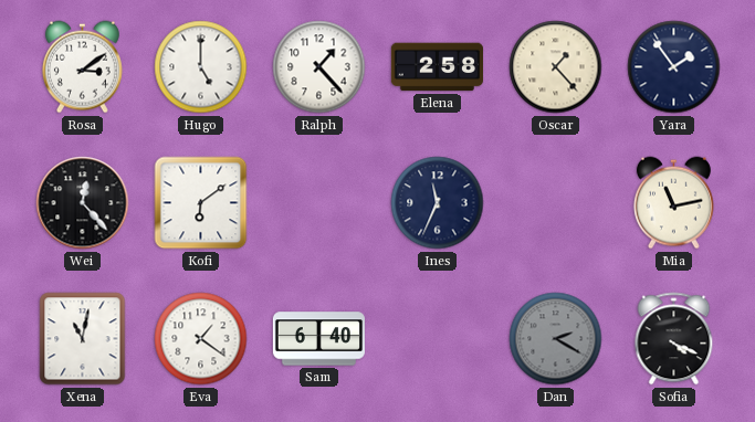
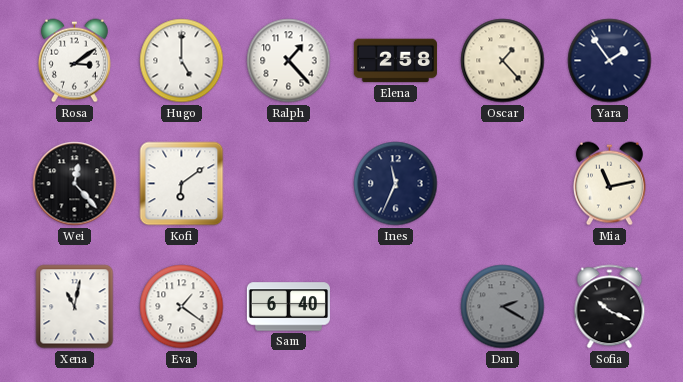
Sofia: 4:19 -> 10:19 (610, 307)
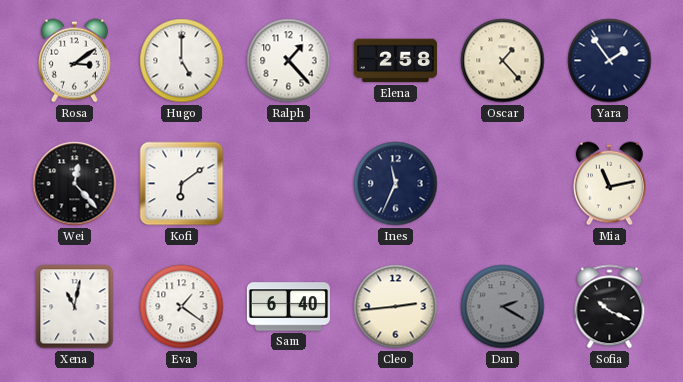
Cleo: none -> 2:44 (396, 307)
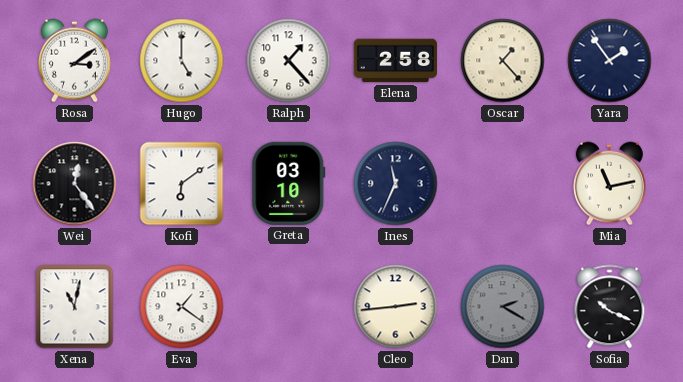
Wei: 12:23 -> 12:24 (75, 184)
Greta: none -> 03:10 (289, 183)
Sam: 6:40 -> none (288, 307)
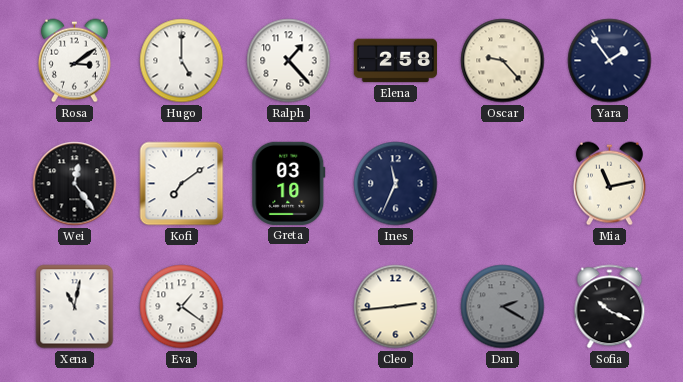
Oscar: 1:23 -> 9:23 (503, 61)
Kofi: 6:09 -> 7:09 (182, 184)
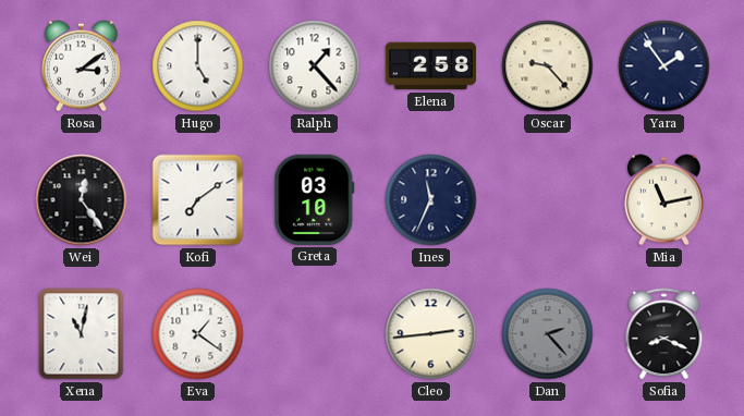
Dan: 2:20 -> 2:23 (548, 334)
Sofia: 10:19 -> 8:19 (664, 334)
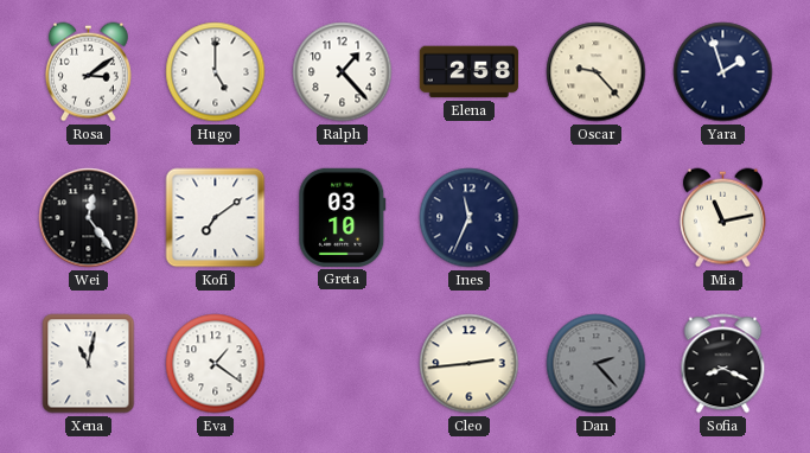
Yara: 1:54 -> 1:57 (723, 72)
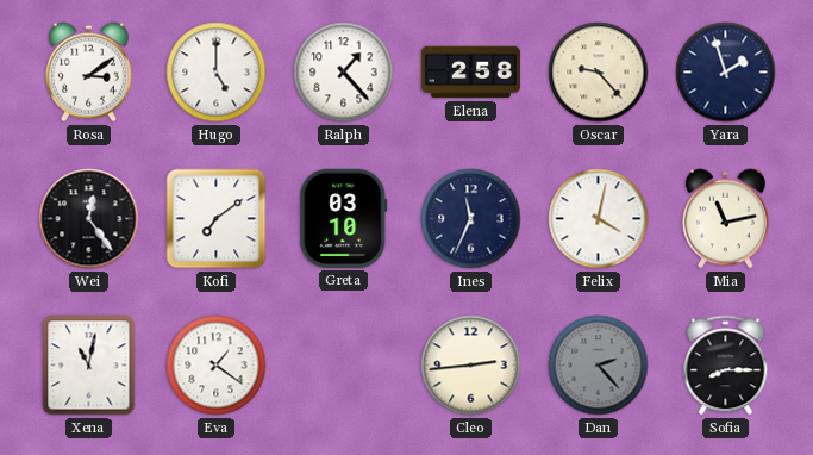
Felix: none -> 4:02 (599, 219)
Sofia: 8:19 -> 8:15 (726, 366)
